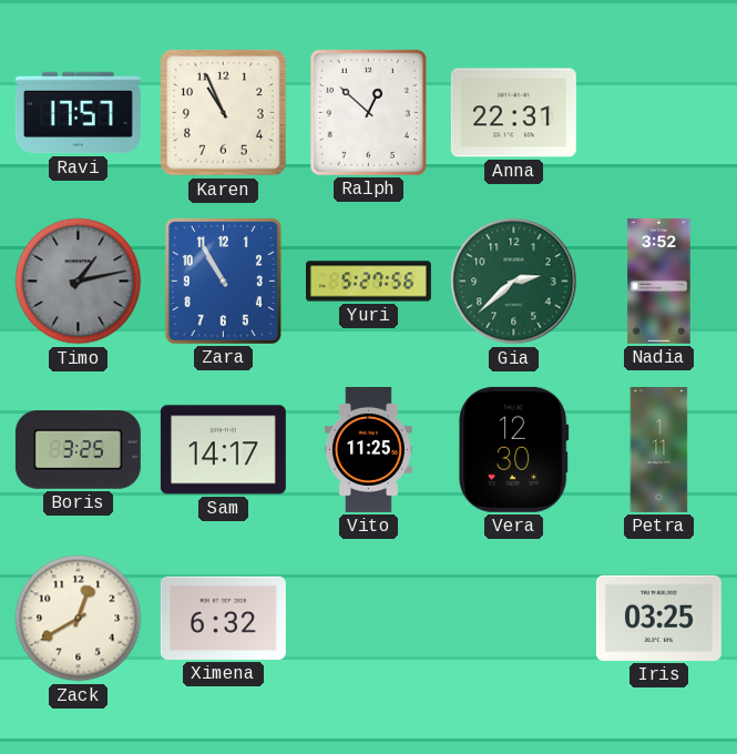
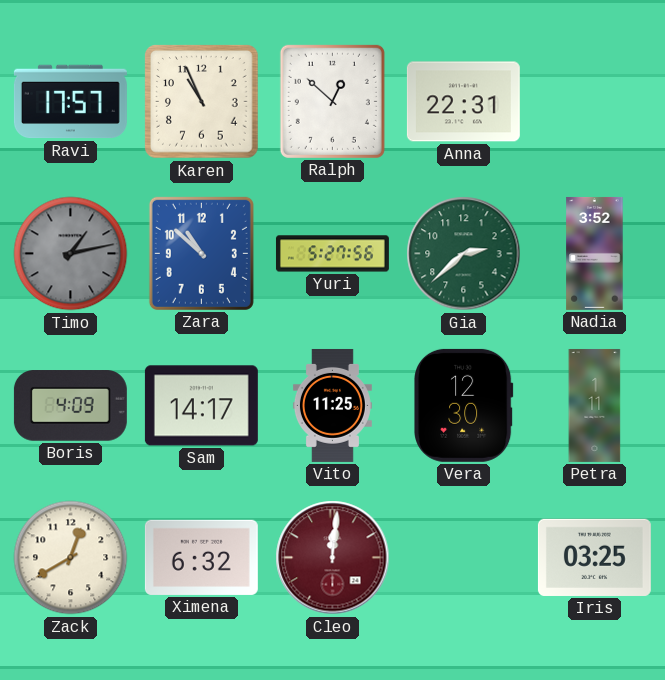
Zara: 10:55 -> 10:52 (201, 253)
Boris: 3:25 -> 4:09 (70, 406)
Cleo: none -> 12:01 (333, 558)
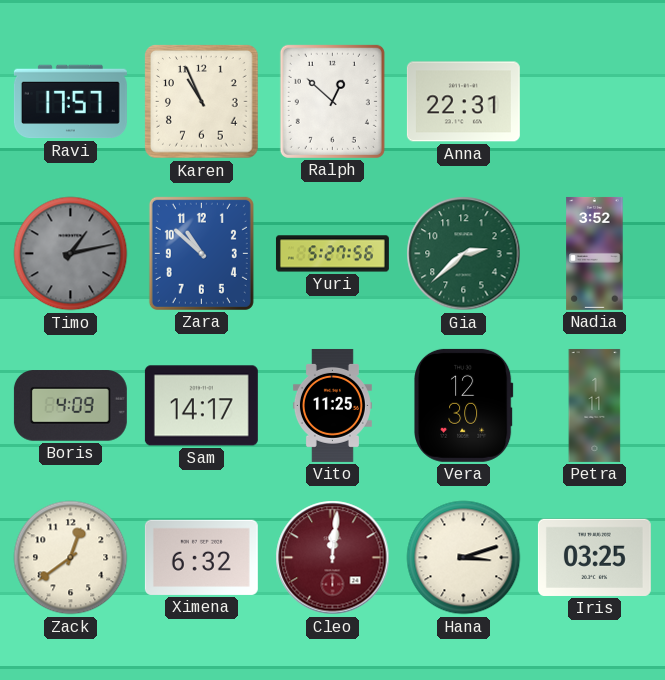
Zack: 12:40 -> 12:39 (71, 558)
Hana: none -> 3:12 (464, 558)
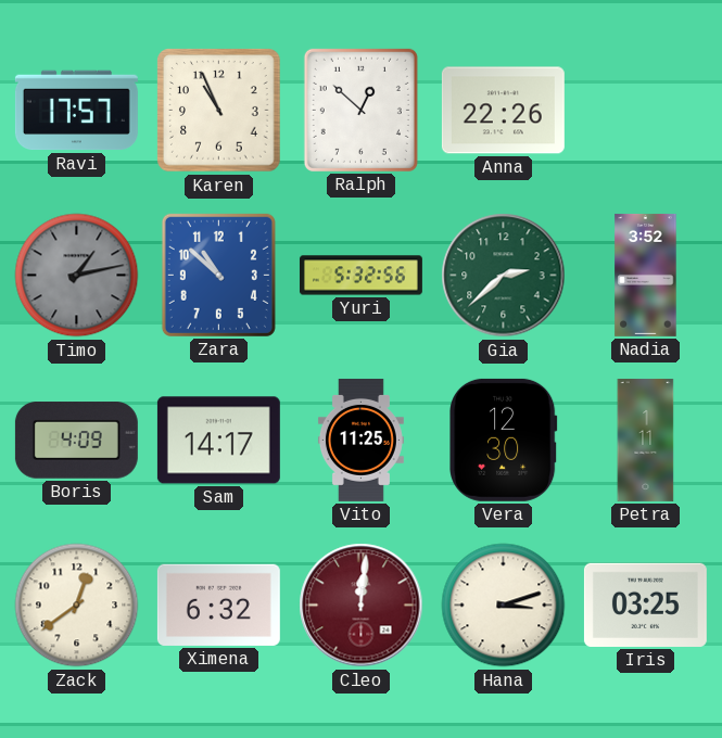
Anna: 22:31 -> 22:26 (503, 111)
Yuri: 5:27 -> 5:32 (360, 276)
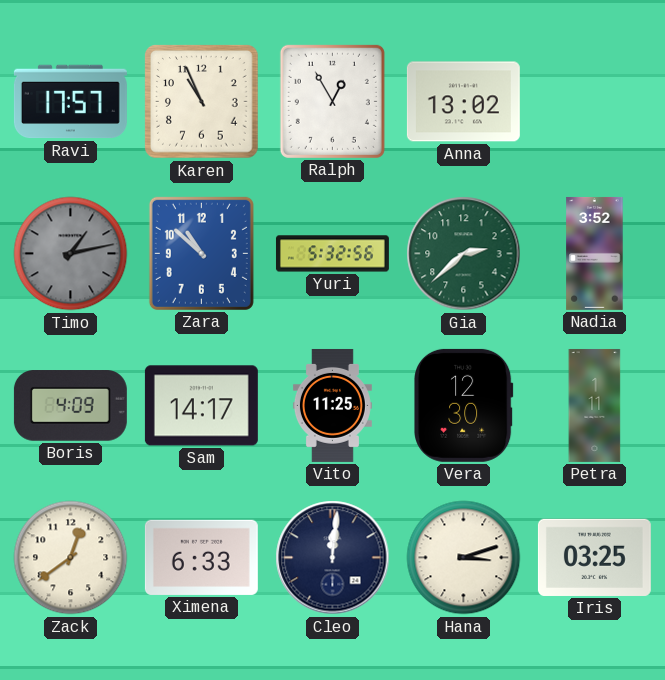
Ralph: 12:52 -> 12:55 (332, 101)
Anna: 22:26 -> 13:02 (463, 102)
Ximena: 6:32 -> 6:33 (201, 557)
Cleo dial: burgundy -> navy (333, 558)
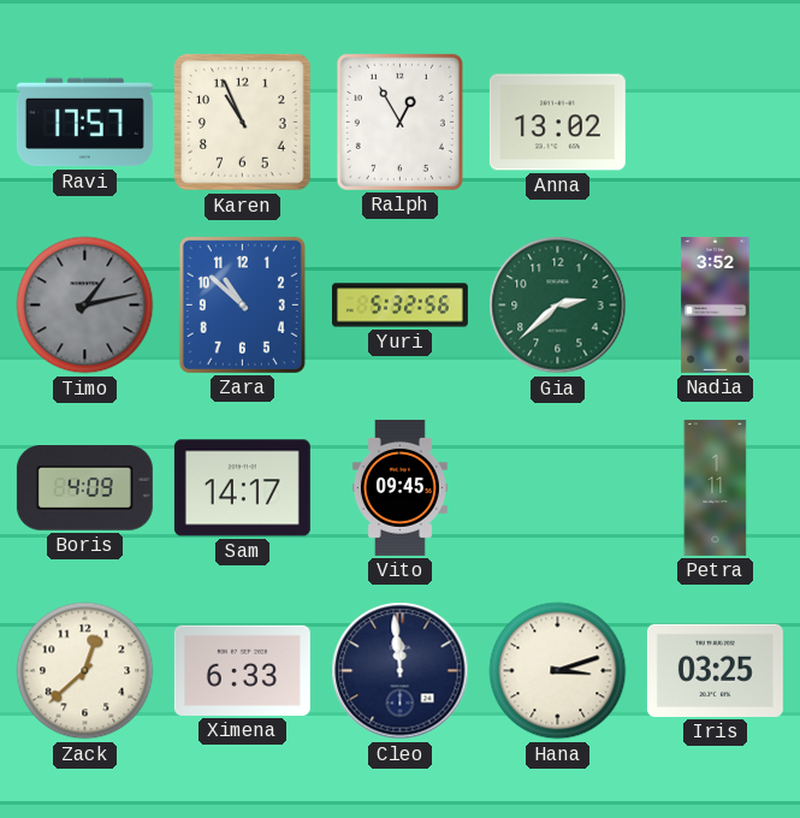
Vito: 11:25 -> 09:45 (399, 487)
Vera: 12:30 -> none (463, 405)
Zack: 12:39 -> 12:38 (85, 671)
Cleo: 12:01 -> 11:59 (401, 671)
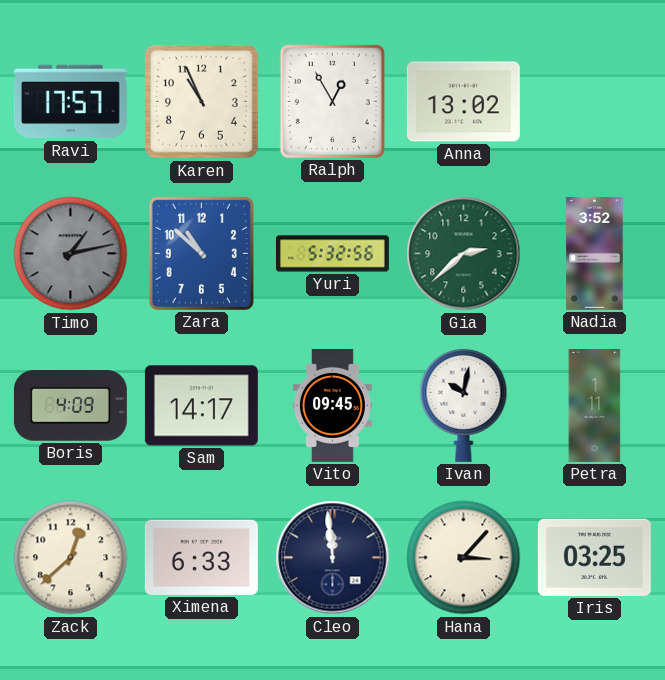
Ivan: none -> 10:02 (464, 405)
Hana: 3:12 -> 3:07 (464, 558)
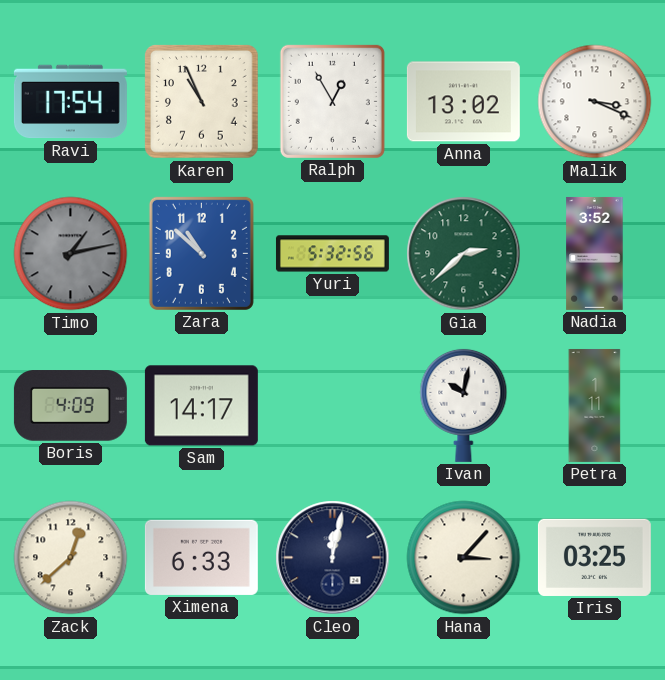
Ravi: 17:57 -> 17:54 (70, 102)
Malik: none -> 3:19 (595, 102)
Vito: 09:45 -> none (332, 405)
Cleo: 11:59 -> 12:02 (333, 558)
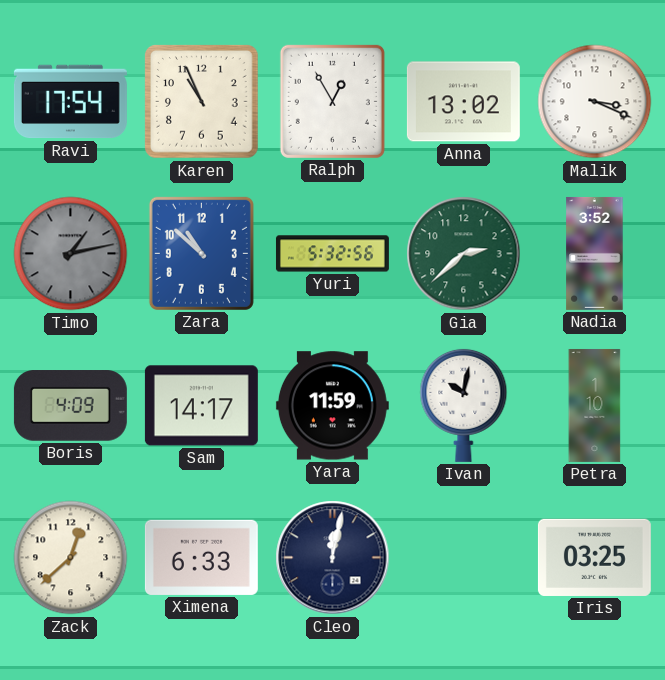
Yara: none -> 11:59 (332, 406)
Petra: 1:11 -> 1:10 (595, 405)
Hana: 3:07 -> none (464, 558)
